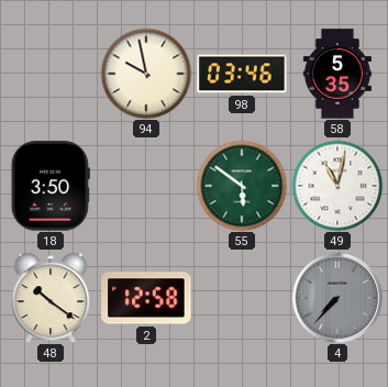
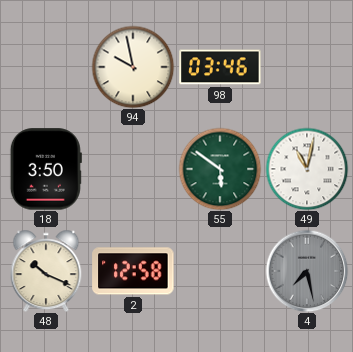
58: 5:35 -> none (337, 74)
48: 10:21 -> 10:19 (46, 271)
4: 7:37 -> 7:28 (307, 271)
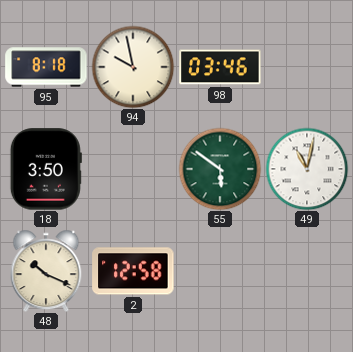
95: none -> 8:18 (46, 67)
4: 7:28 -> none (307, 271)
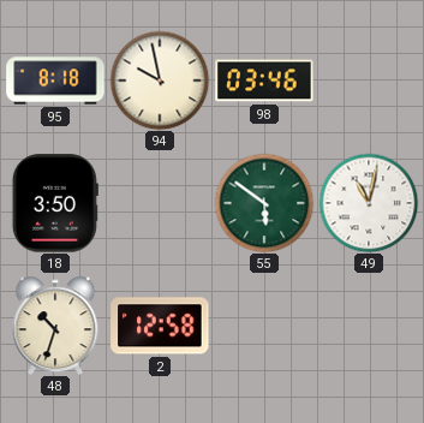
48: 10:19 -> 10:33 (55, 326)
